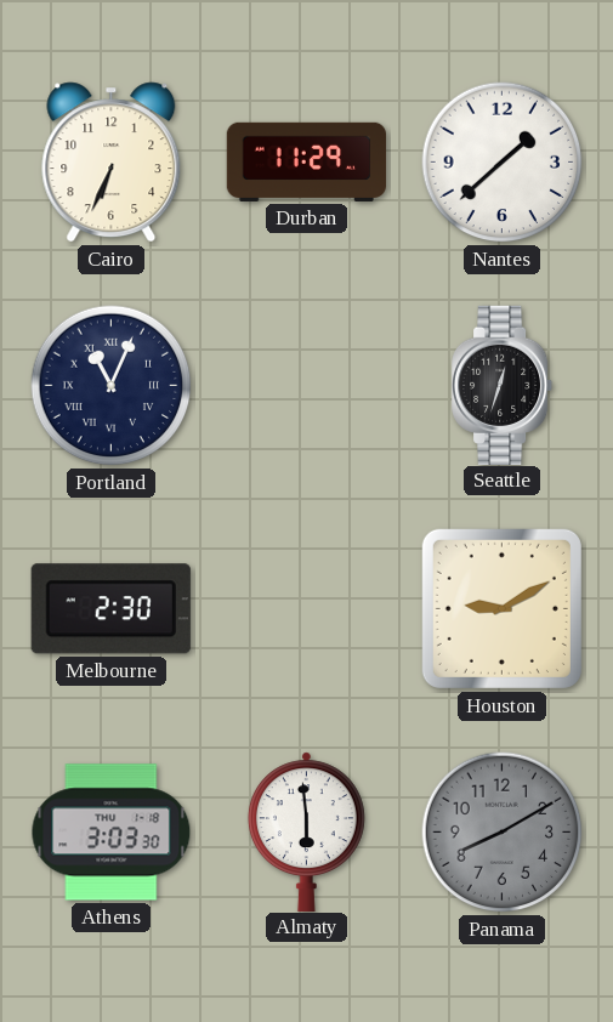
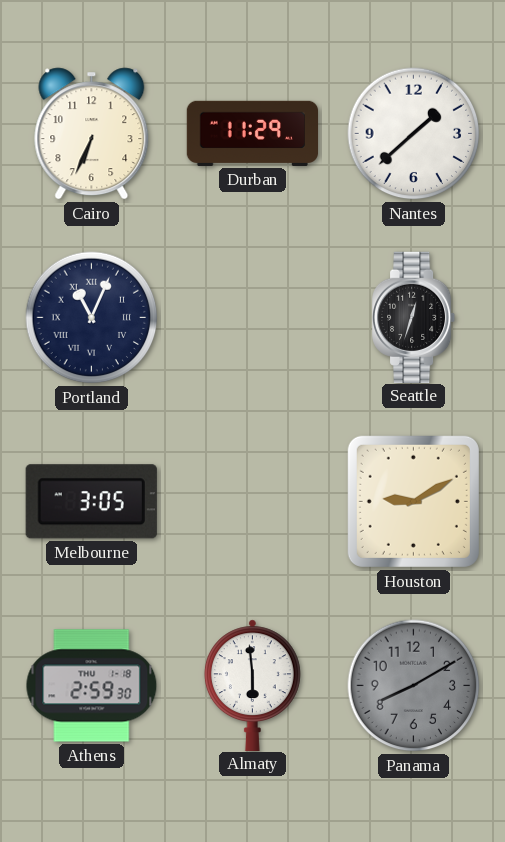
Melbourne: 2:30 -> 3:05 (91, 502)
Athens: 3:03 -> 2:59 (92, 686)
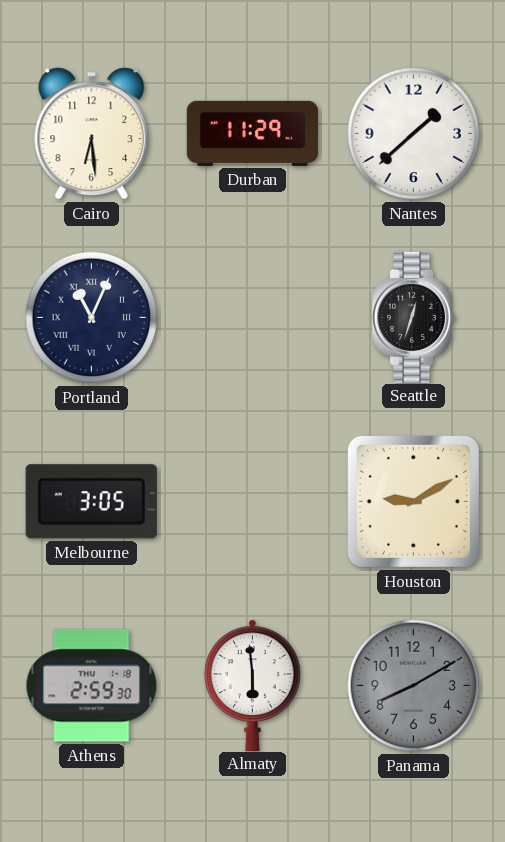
Cairo: 6:34 -> 6:29 (92, 134)
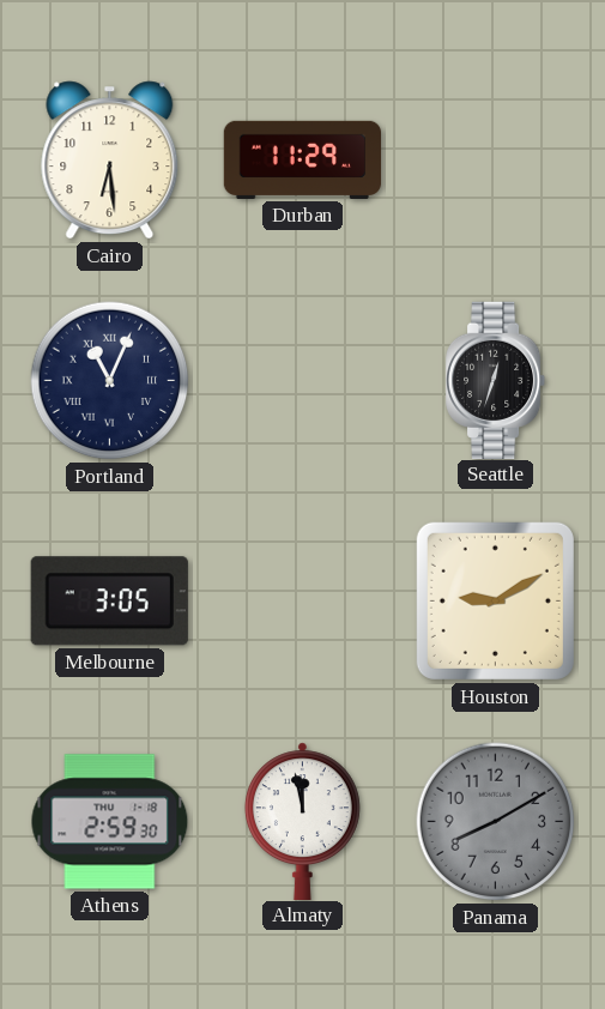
Nantes: 1:38 -> none (414, 134)
Almaty: 5:59 -> 11:58 (302, 821)
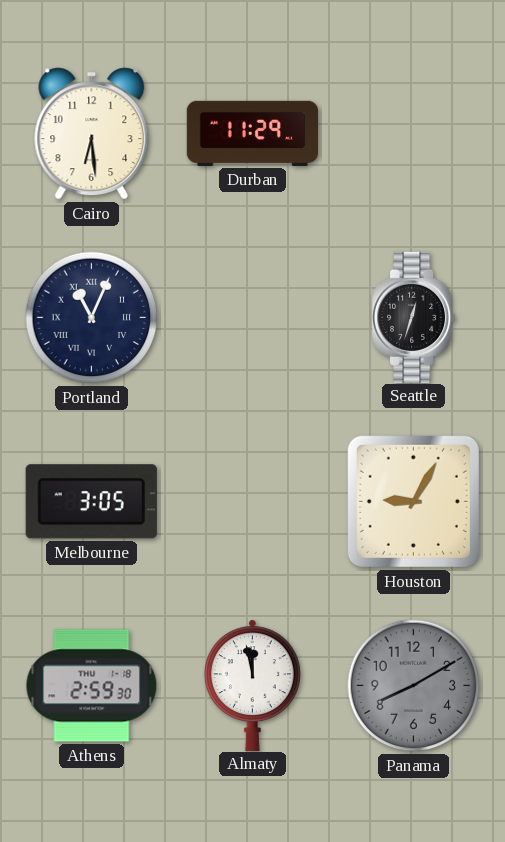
Houston: 9:10 -> 9:05 (413, 501)
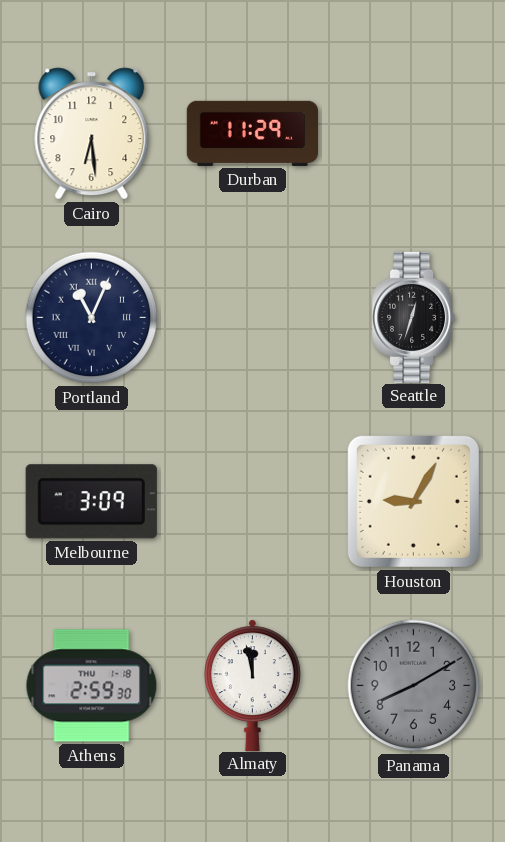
Melbourne: 3:05 -> 3:09 (91, 502)
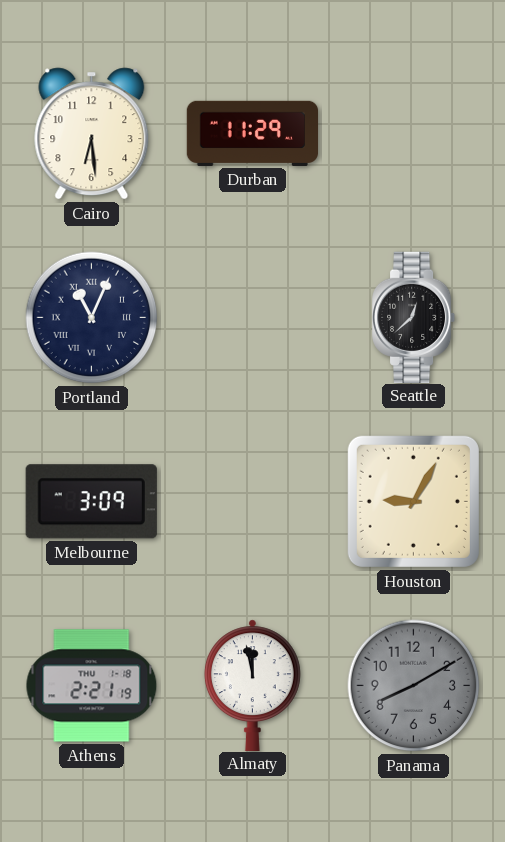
Seattle: 12:33 -> 12:38 (415, 317)
Athens: 2:59 -> 2:21 (92, 686)
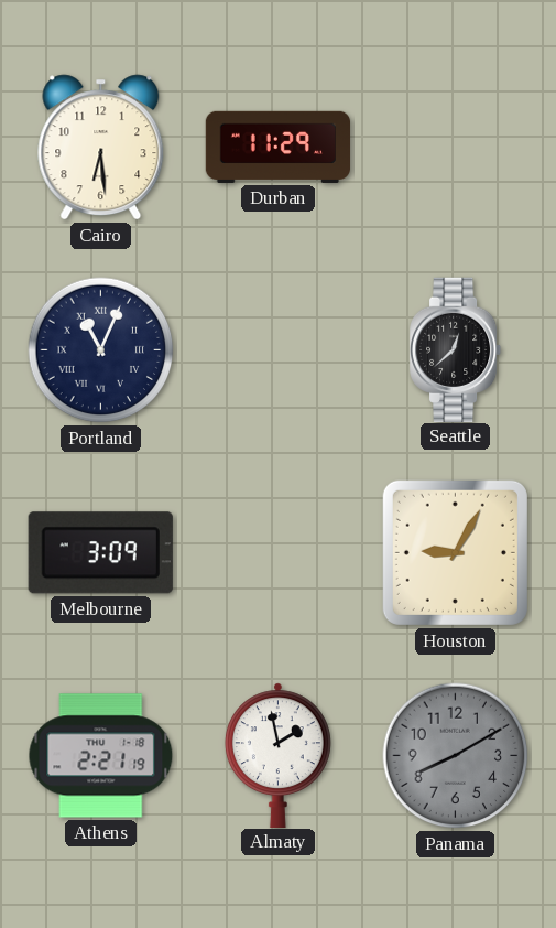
Almaty: 11:58 -> 1:58 (277, 755)
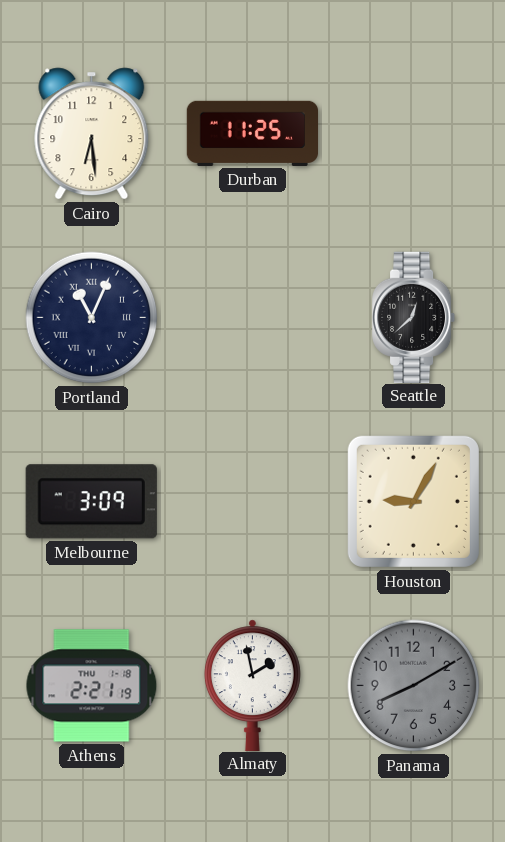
Durban: 11:29 -> 11:25 (252, 133)
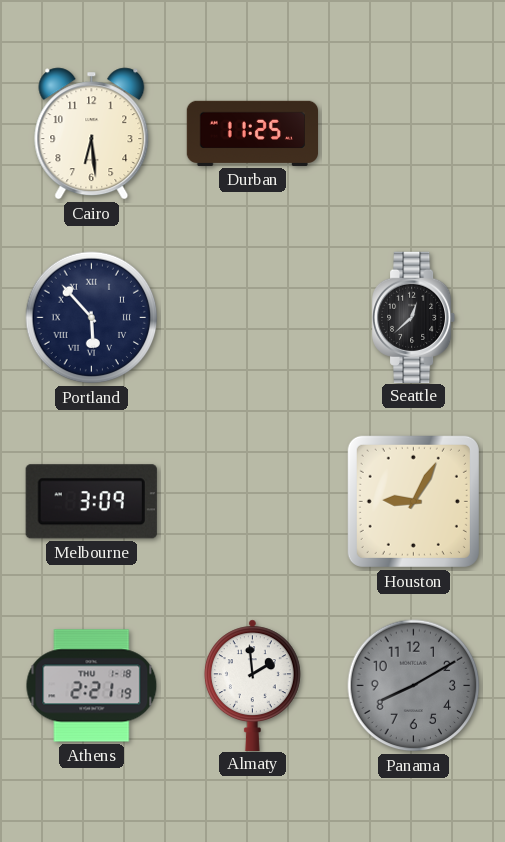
Portland: 11:04 -> 5:53 (92, 318)
Almaty: 1:58 -> 1:59 (252, 685)
